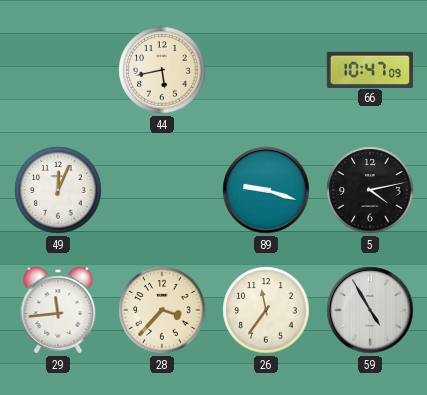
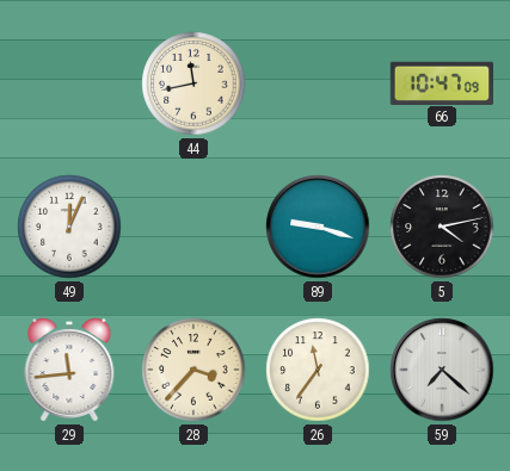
44: 5:43 -> 11:43 (193, 83)
59: 4:55 -> 7:22 (442, 370)
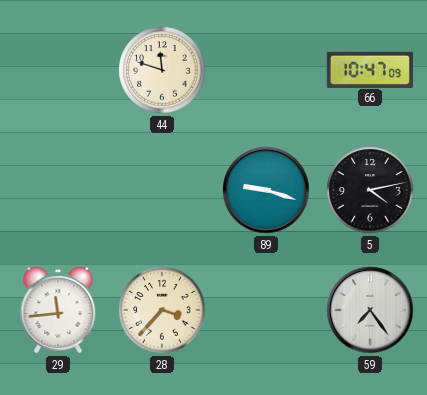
44: 11:43 -> 11:48 (162, 70)
49: 12:04 -> none (69, 227)
26: 11:36 -> none (318, 370)
59: 7:22 -> 7:24 (370, 310)
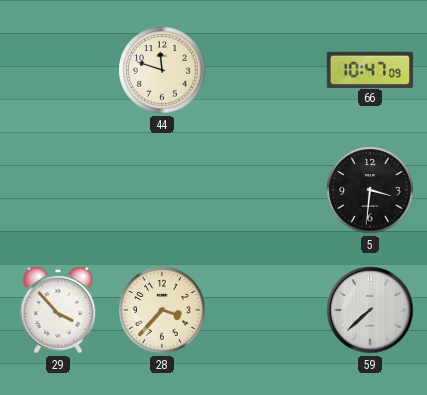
89: 9:18 -> none (266, 190)
5: 4:13 -> 3:31 (370, 190)
29: 11:44 -> 3:53 (58, 311)
59: 7:24 -> 7:38 (370, 310)
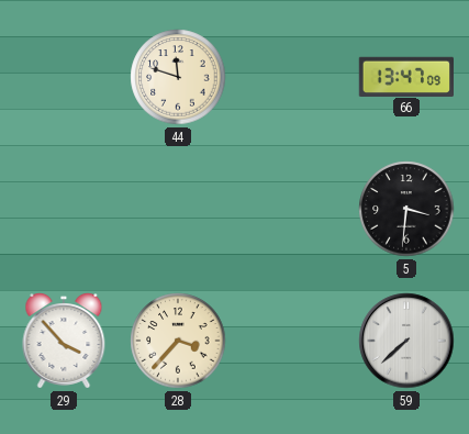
66: 10:47 -> 13:47 (405, 76)
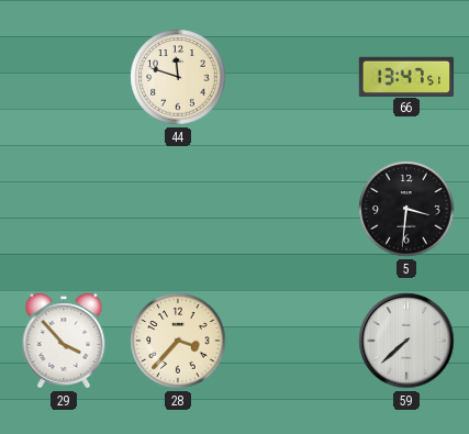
66: 13:47:09 -> 13:47:51 (405, 76)
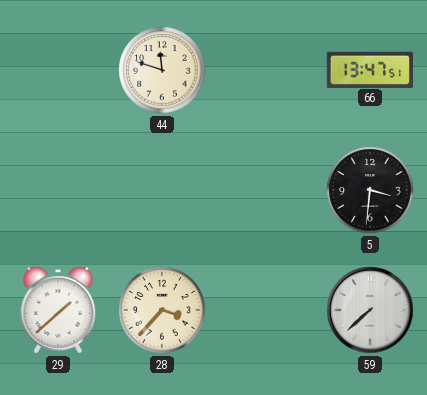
29: 3:53 -> 1:38 (58, 311)
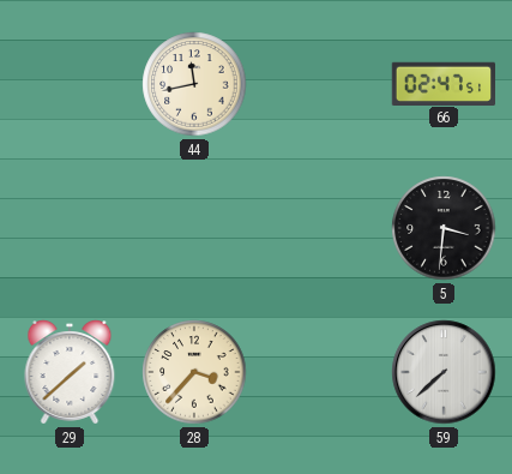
44: 11:48 -> 11:43 (194, 84)
66: 13:47 -> 02:47 (442, 83)
